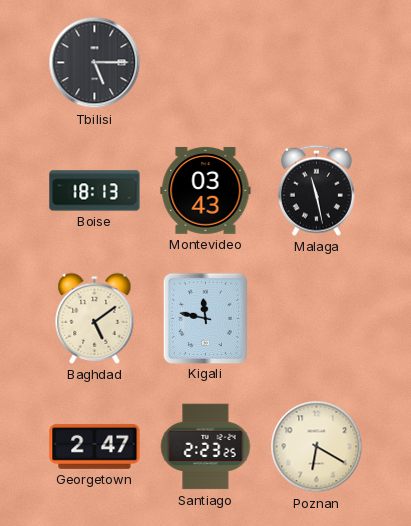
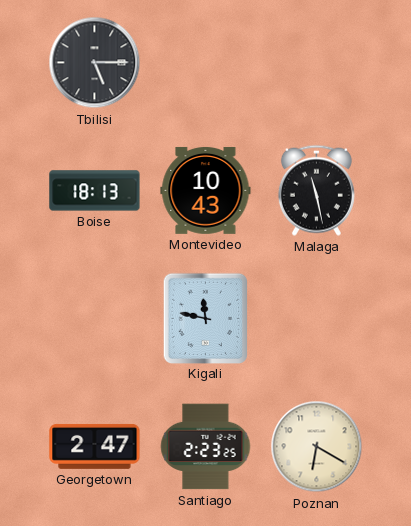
Montevideo: 03:43 -> 10:43 (206, 191)
Baghdad: 5:09 -> none (95, 318)
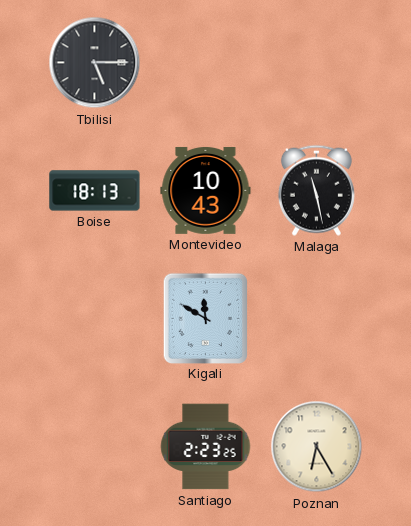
Kigali: 11:47 -> 11:50 (205, 318)
Georgetown: 2:47 -> none (95, 446)
Poznan: 6:20 -> 6:25 (317, 447)
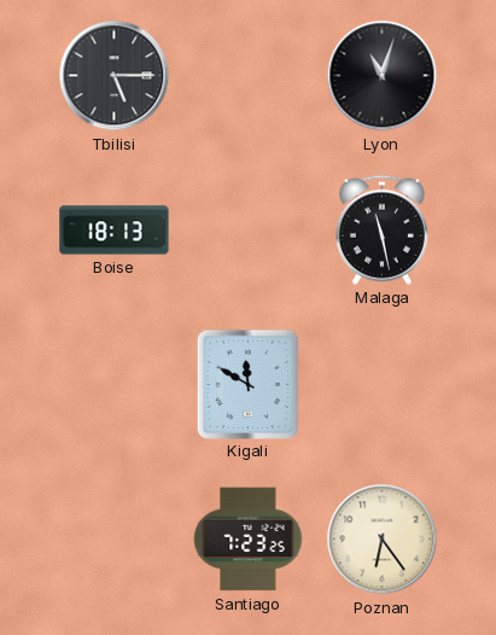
Lyon: none -> 11:03 (383, 76)
Montevideo: 10:43 -> none (206, 191)
Santiago: 2:23 -> 7:23 (249, 540)
Poznan: 6:25 -> 6:24 (383, 540)
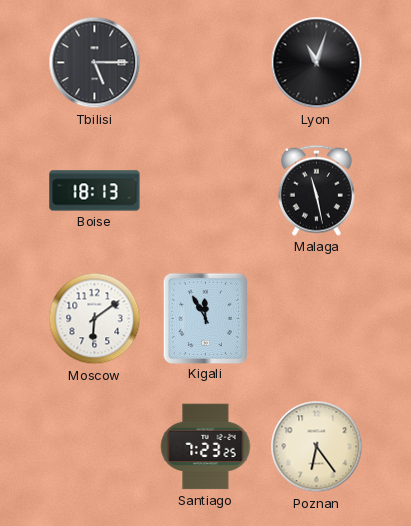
Moscow: none -> 6:09 (95, 319)
Kigali: 11:50 -> 11:55 (205, 318)
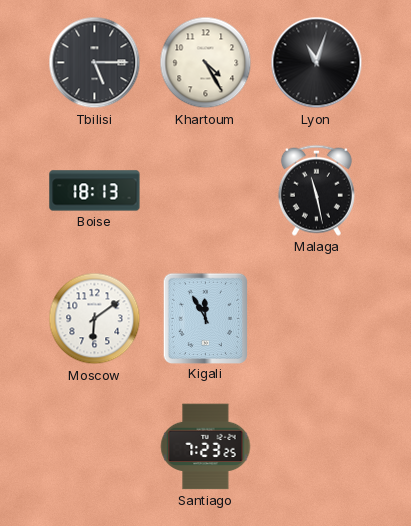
Khartoum: none -> 4:25 (206, 63)
Poznan: 6:24 -> none (317, 447)
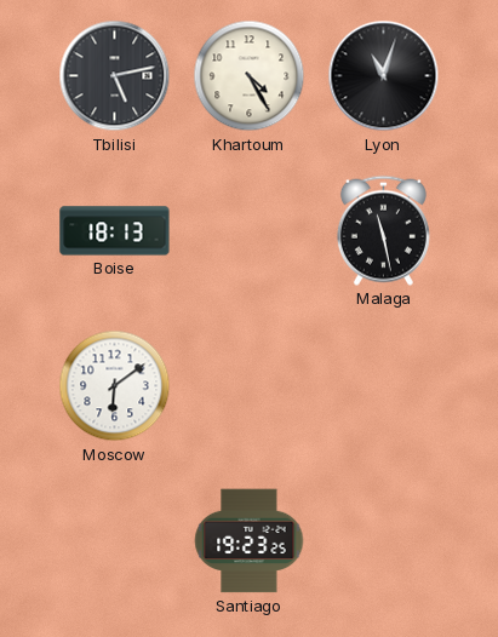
Tbilisi: 5:15 -> 5:13 (115, 76)
Kigali: 11:55 -> none (205, 318)
Santiago: 7:23 -> 19:23 (250, 541)
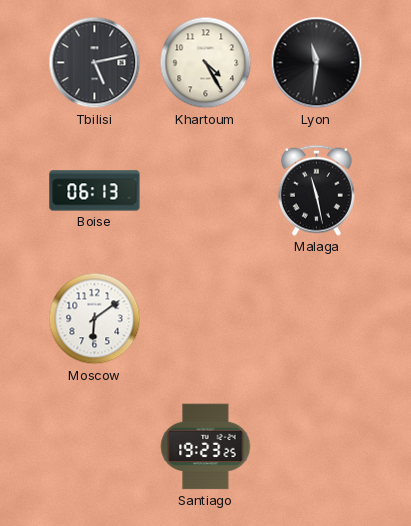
Lyon: 11:03 -> 11:31 (317, 63)
Boise: 18:13 -> 06:13 (95, 191)
